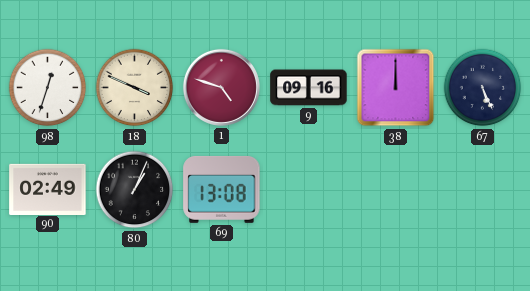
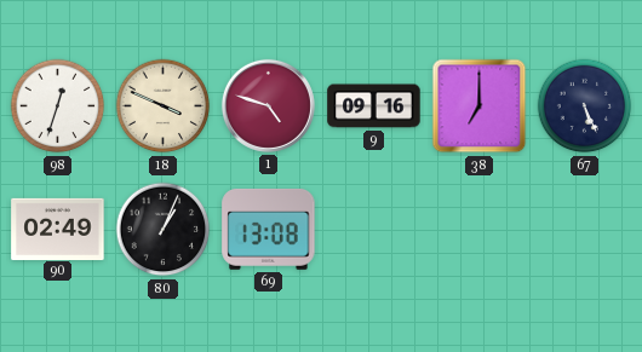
38: 12:00 -> 7:00 (480, 106)
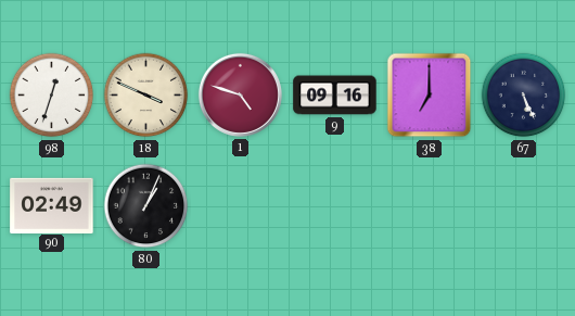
69: 13:08 -> none (269, 229)
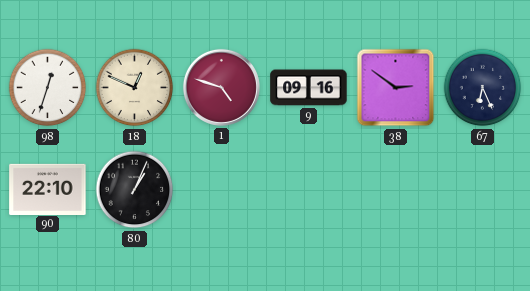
18: 3:49 -> 12:49 (135, 88)
38: 7:00 -> 2:51 (396, 88)
67: 5:26 -> 6:26 (483, 88)
90: 02:49 -> 22:10 (48, 189)
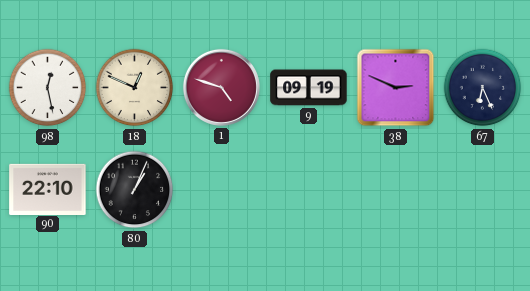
98: 12:33 -> 12:28 (48, 88)
9: 09:16 -> 09:19 (309, 88)
38: 2:51 -> 2:49 (396, 88)
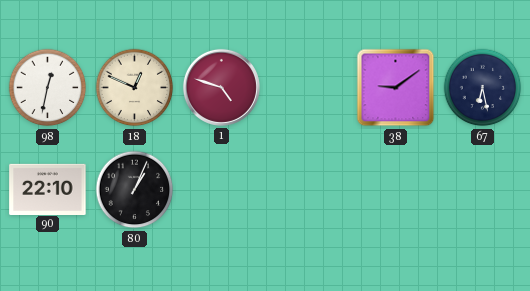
98: 12:28 -> 12:32 (48, 88)
9: 09:19 -> none (309, 88)
38: 2:49 -> 9:09 (396, 88)
67: 6:26 -> 6:28 (483, 88)
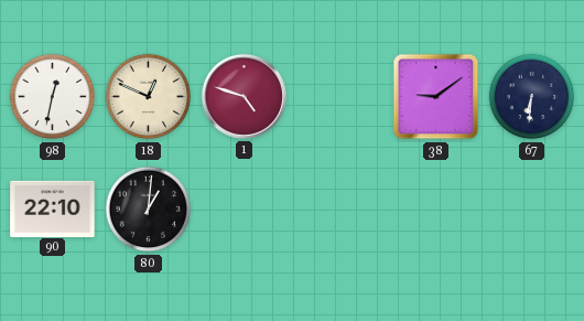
67: 6:28 -> 6:31 (532, 97)
80: 1:04 -> 1:01 (149, 210)
